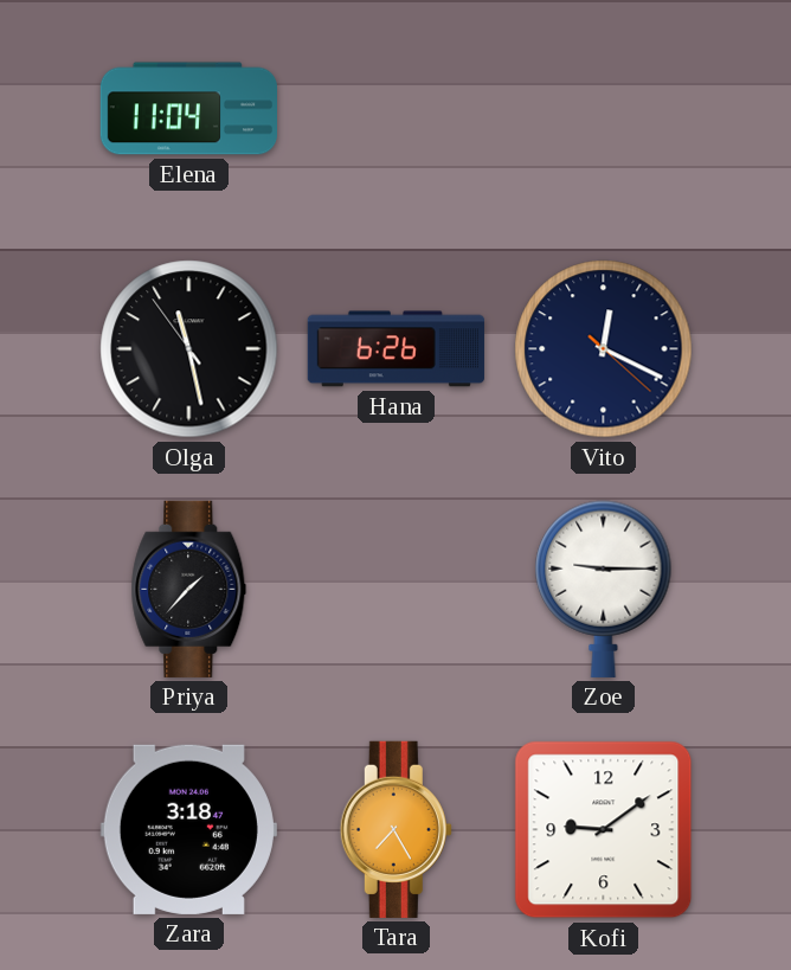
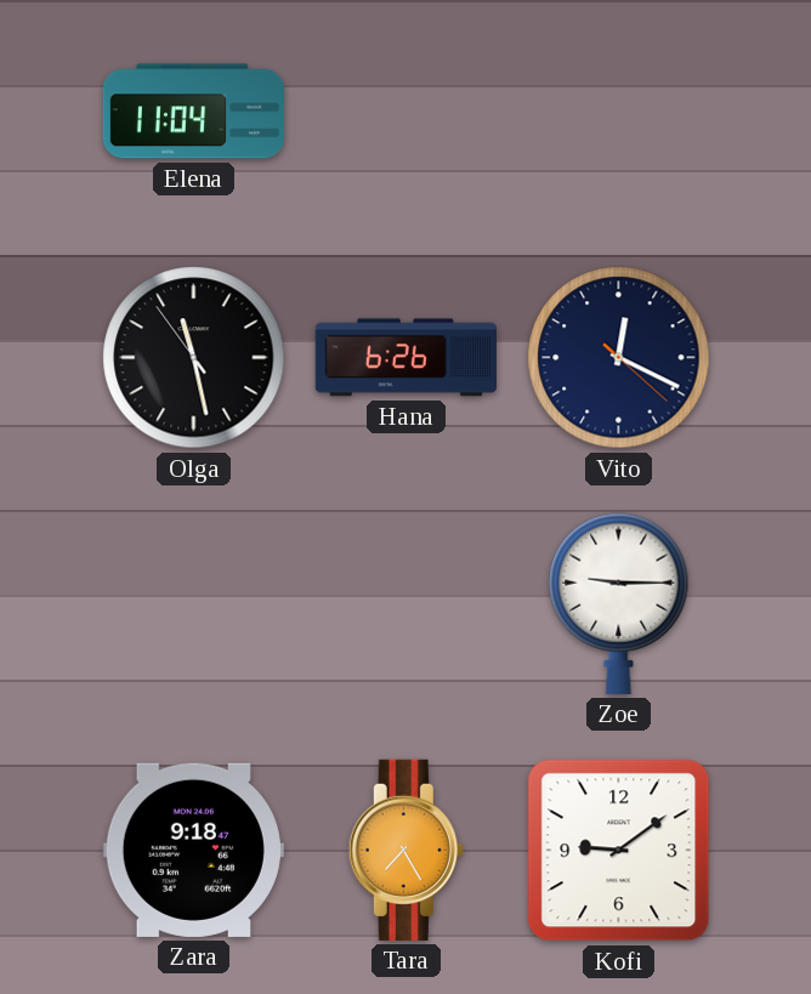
Priya: 1:37 -> none (189, 589)
Zara: 3:18 -> 9:18 (193, 850)
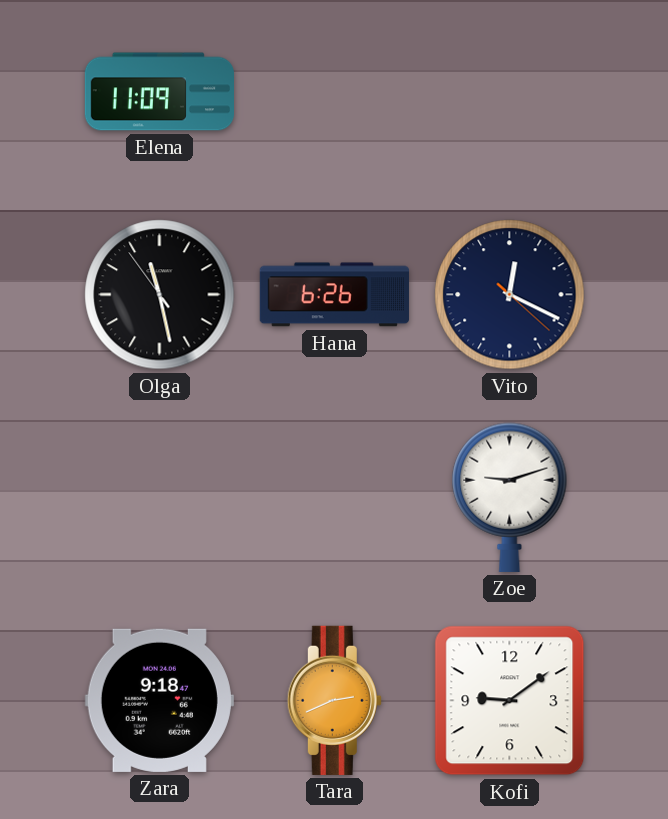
Elena: 11:04 -> 11:09 (159, 92)
Zoe: 9:15 -> 9:12 (510, 497)
Tara: 7:25 -> 2:41 (334, 700)
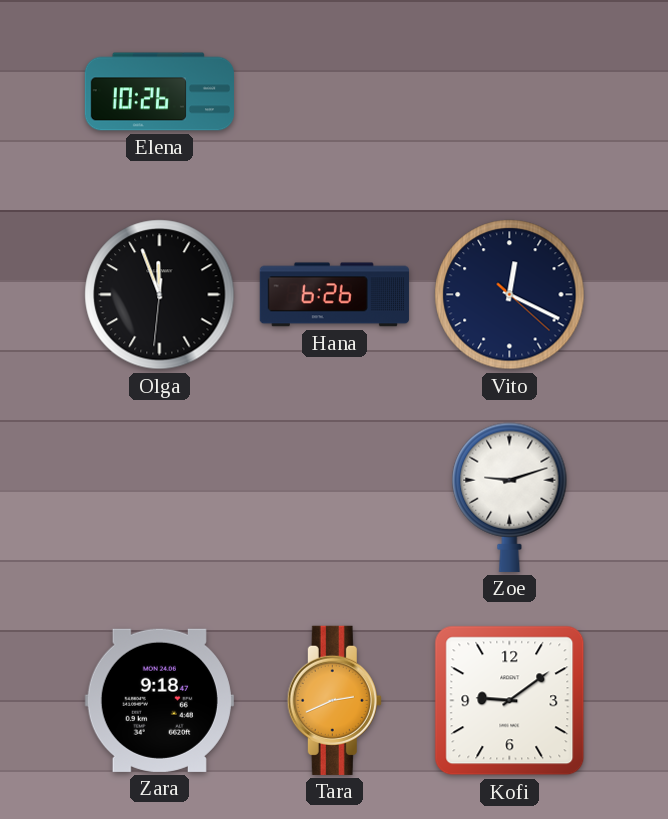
Elena: 11:09 -> 10:26 (159, 92)
Olga: 11:27 -> 11:56 (160, 295)
